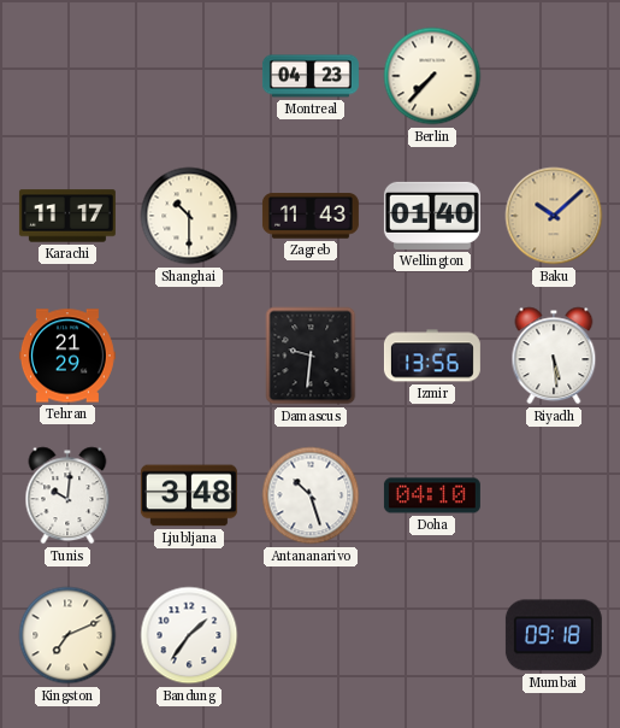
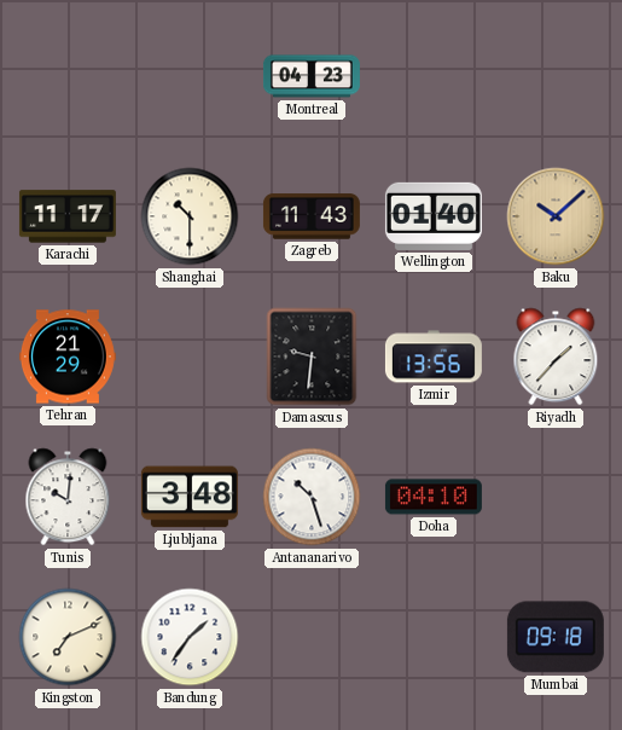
Berlin: 7:37 -> none (432, 76)
Riyadh: 5:29 -> 1:37 (556, 357)
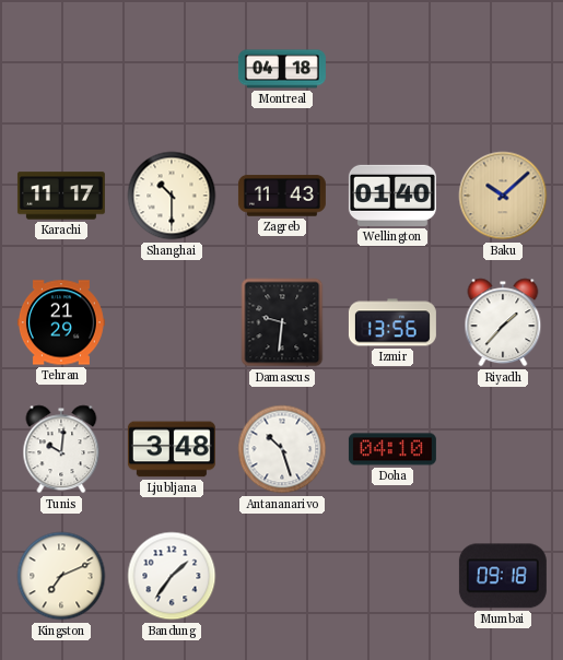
Montreal: 04:23 -> 04:18 (282, 69)
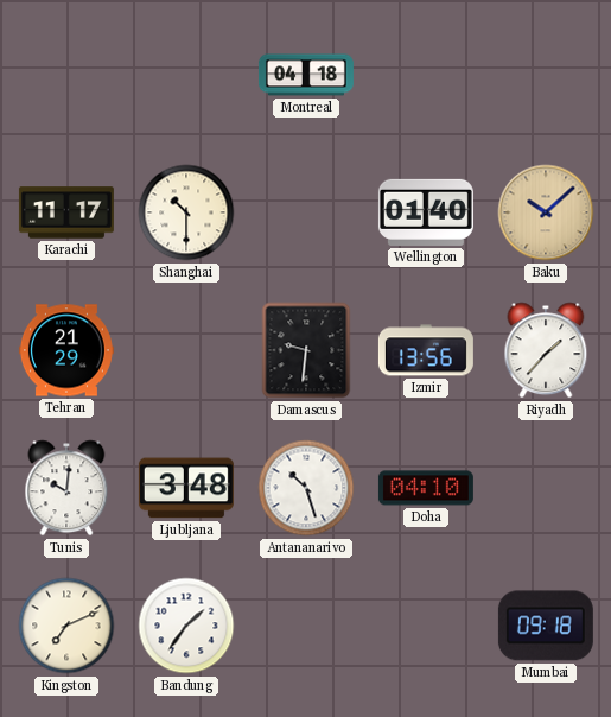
Zagreb: 11:43 -> none (282, 196)
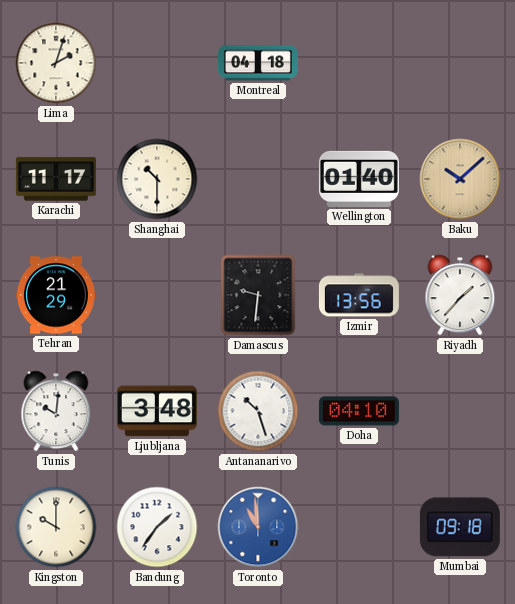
Lima: none -> 2:03 (56, 63)
Kingston: 7:11 -> 10:00 (56, 527)
Toronto: none -> 10:59 (258, 527)
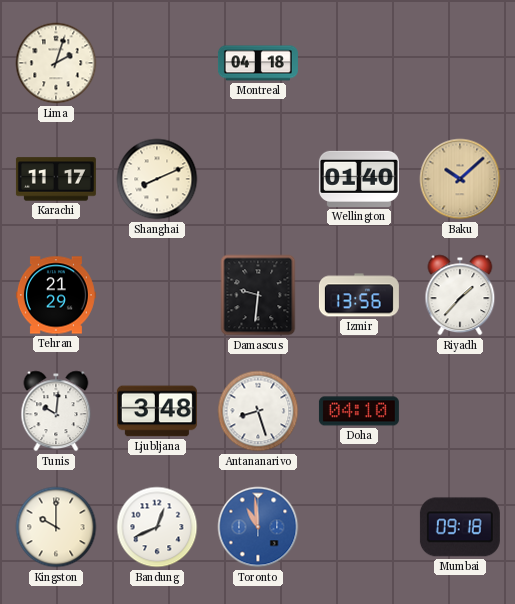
Shanghai: 10:30 -> 8:11 (157, 179)
Antananarivo: 10:27 -> 8:27 (258, 411)
Bandung: 1:36 -> 12:41 (157, 527)
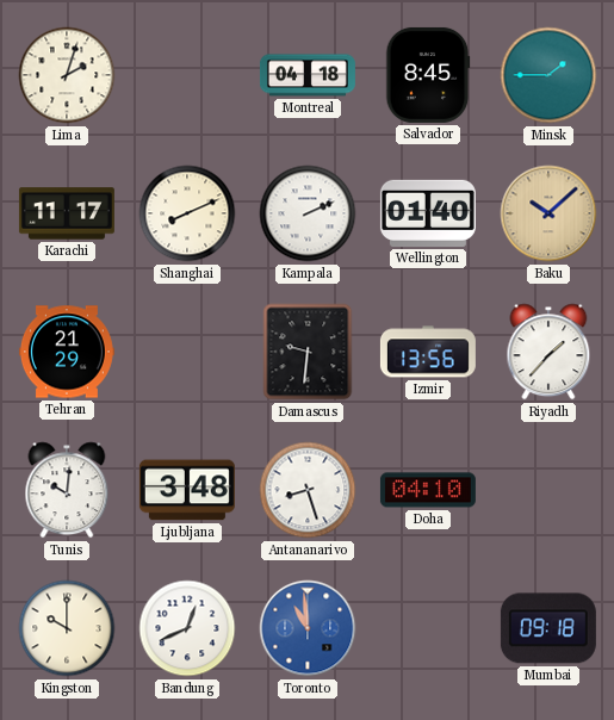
Salvador: none -> 8:45 (428, 75)
Minsk: none -> 1:45 (548, 75)
Kampala: none -> 2:11 (308, 213)
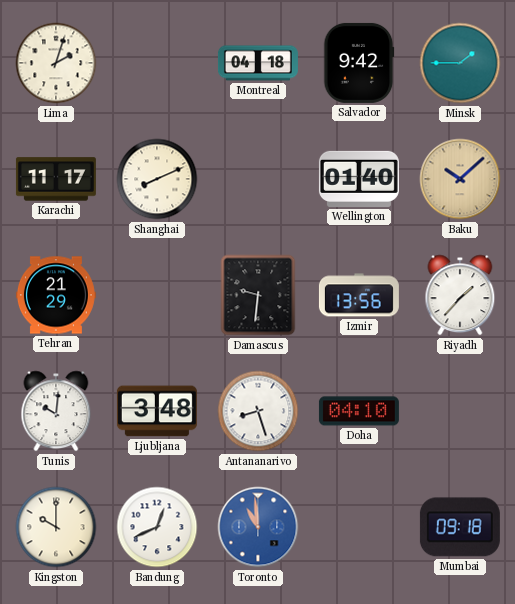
Salvador: 8:45 -> 9:42 (359, 63)
Kampala: 2:11 -> none (308, 213)
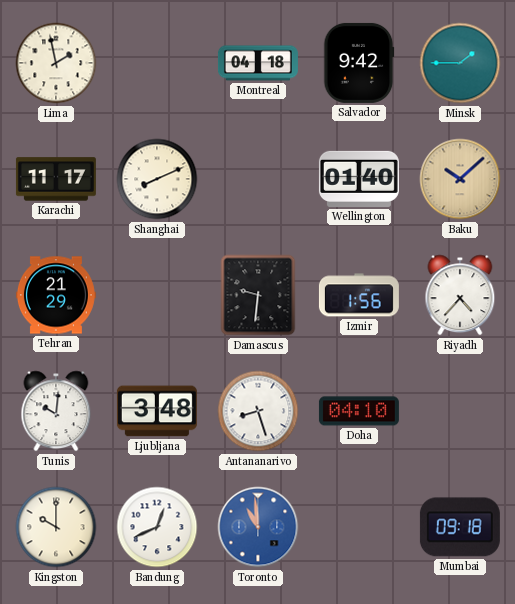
Lima: 2:03 -> 1:58 (56, 63)
Izmir: 13:56 -> 1:56 (359, 295)
Riyadh: 1:37 -> 4:37 (460, 295)
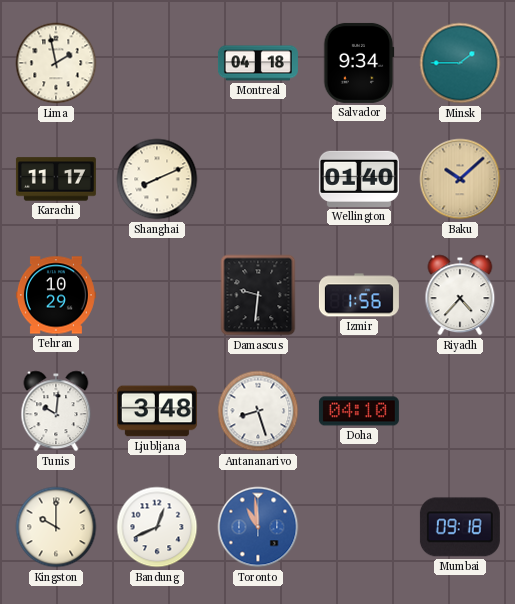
Salvador: 9:42 -> 9:34 (359, 63)
Tehran: 21:29 -> 10:29 (56, 295)
